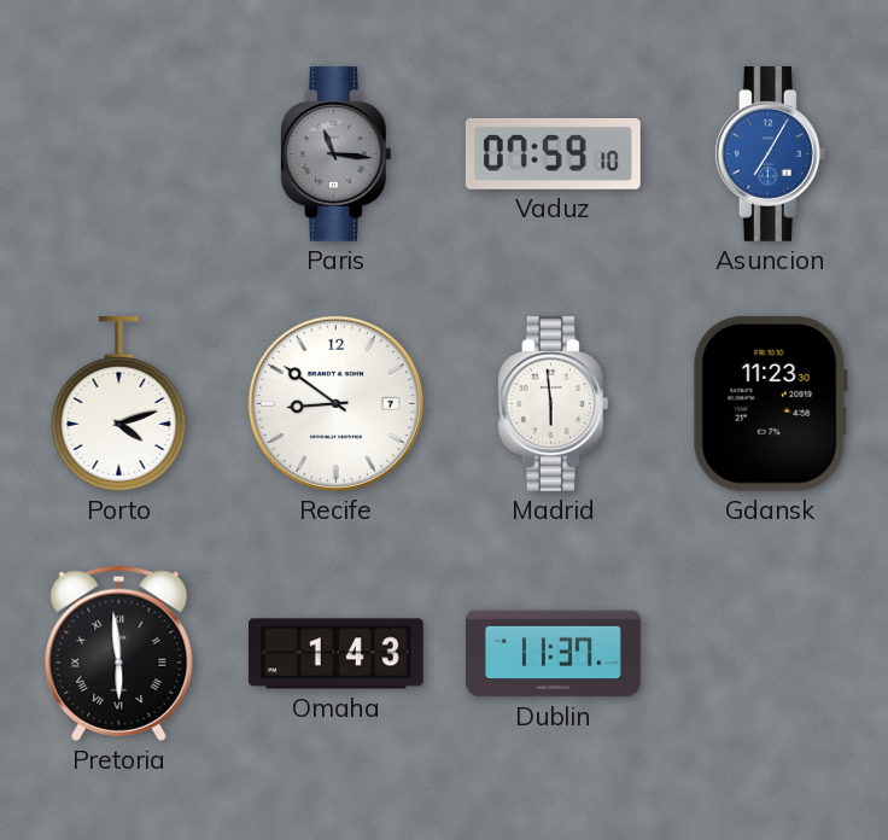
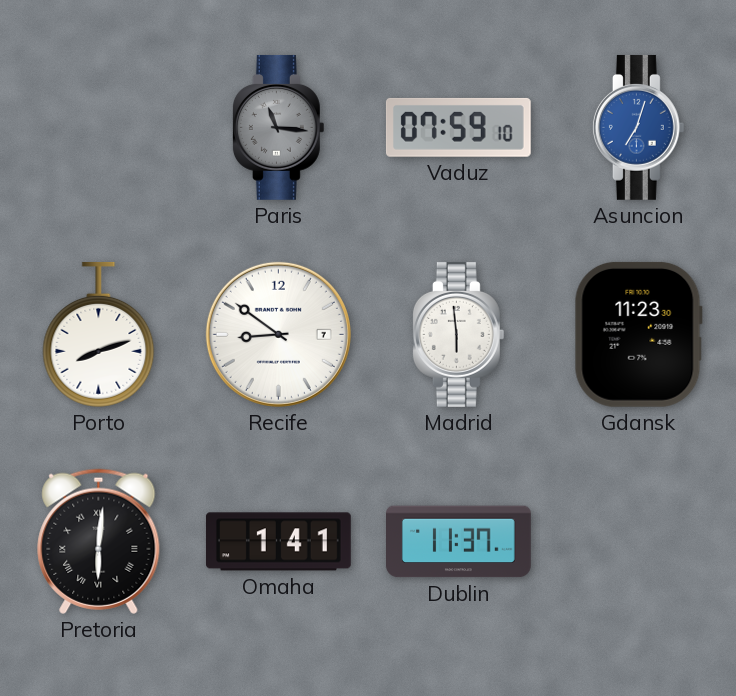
Asuncion: 7:05 -> 7:03 (638, 127)
Porto: 4:12 -> 8:12 (99, 334)
Pretoria: 5:59 -> 6:01 (99, 541)
Omaha: 1:43 -> 1:41 (279, 542)
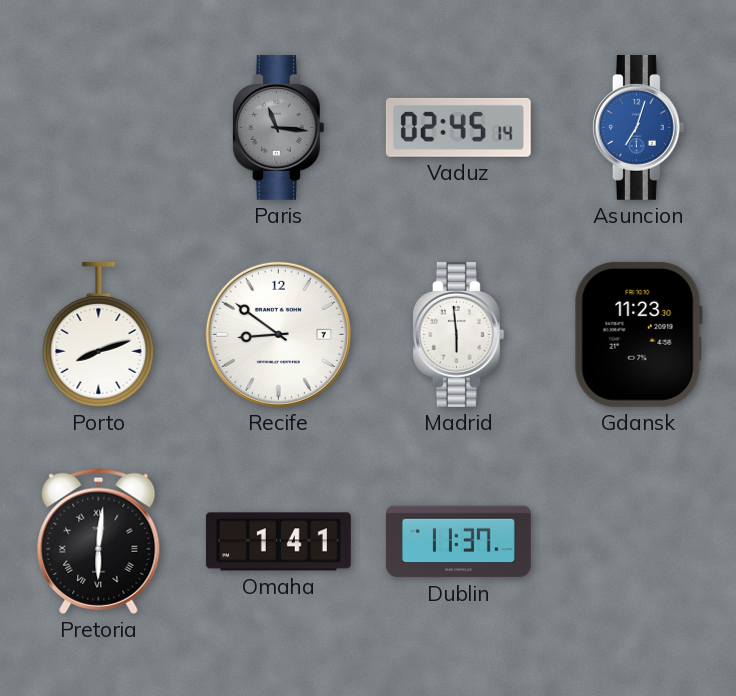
Vaduz: 07:59 -> 02:45 (458, 127)
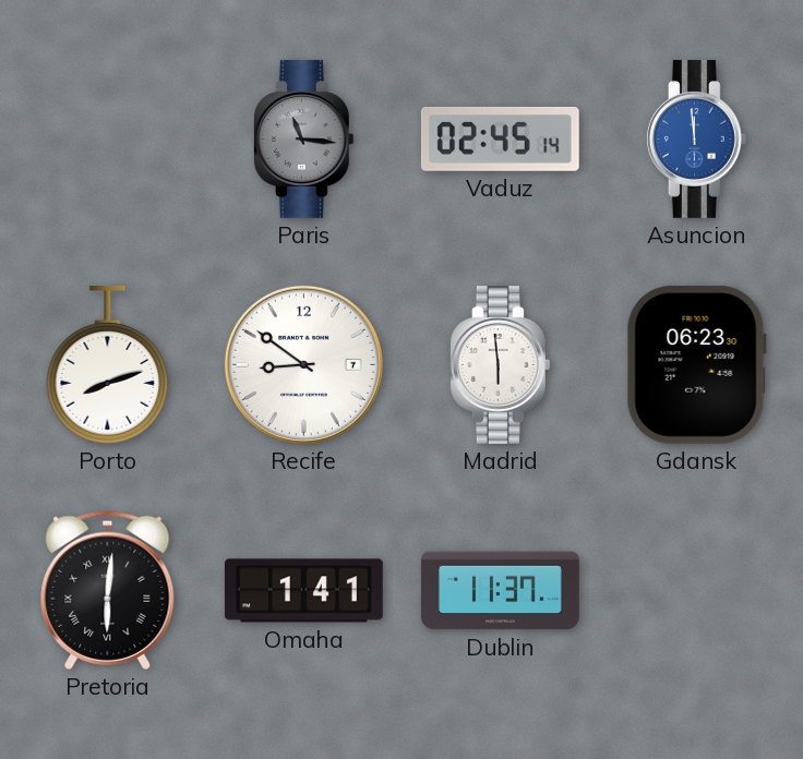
Asuncion: 7:03 -> 11:59 (696, 138)
Gdansk: 11:23 -> 06:23 (696, 364)
